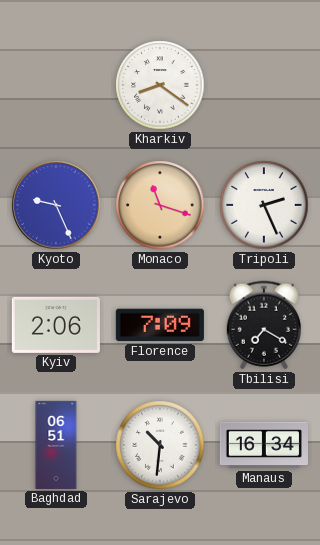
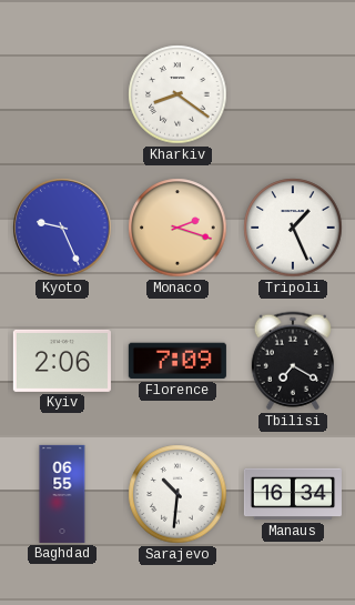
Monaco: 11:18 -> 2:18 (177, 228)
Tripoli: 2:26 -> 1:26 (293, 228)
Baghdad: 06:51 -> 06:55 (62, 494)
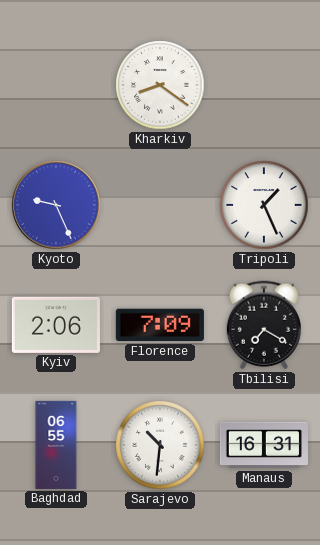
Monaco: 2:18 -> none (177, 228)
Manaus: 16:34 -> 16:31 (264, 445)
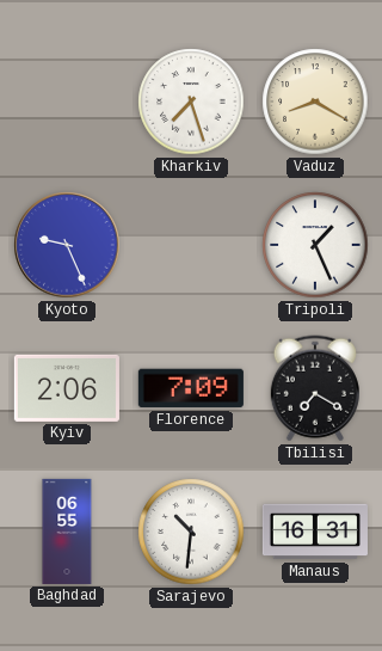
Kharkiv: 8:21 -> 7:27 (191, 102)
Vaduz: none -> 8:20 (315, 102)
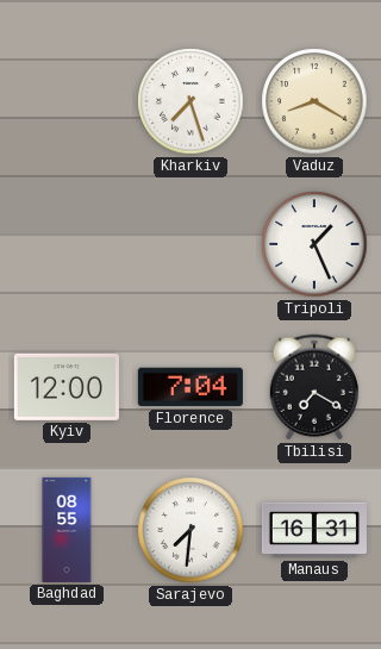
Kyoto: 9:26 -> none (67, 245)
Kyiv: 2:06 -> 12:00 (67, 387)
Florence: 7:09 -> 7:04 (190, 387)
Baghdad: 06:55 -> 08:55 (67, 530)
Sarajevo: 10:31 -> 7:31 (190, 530)
